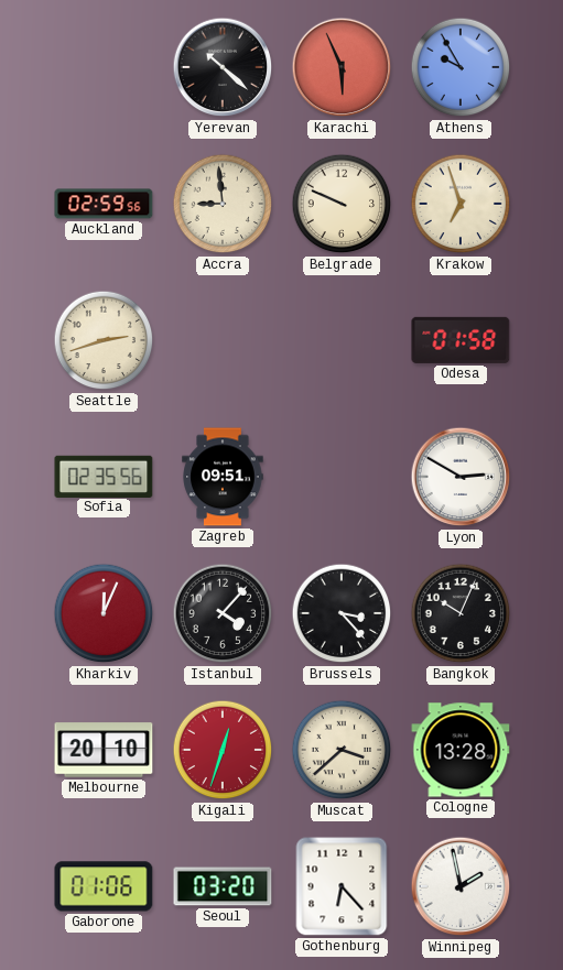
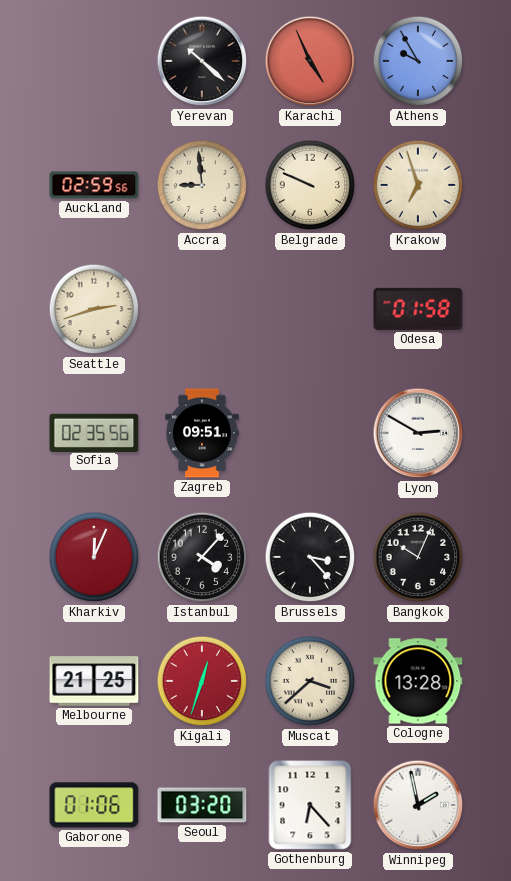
Karachi: 5:56 -> 4:56 (310, 61)
Melbourne: 20:10 -> 21:25 (94, 681)
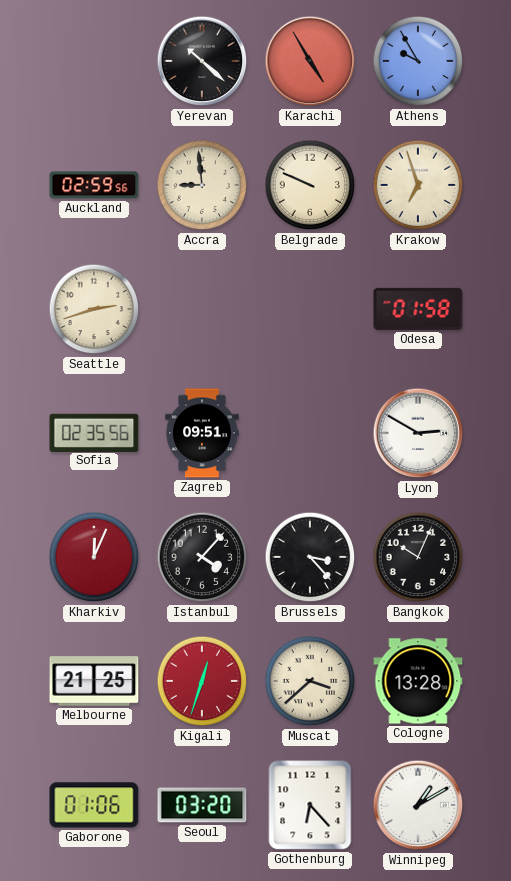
Karachi: 4:56 -> 4:55 (310, 61)
Winnipeg: 1:58 -> 1:10 (418, 805)
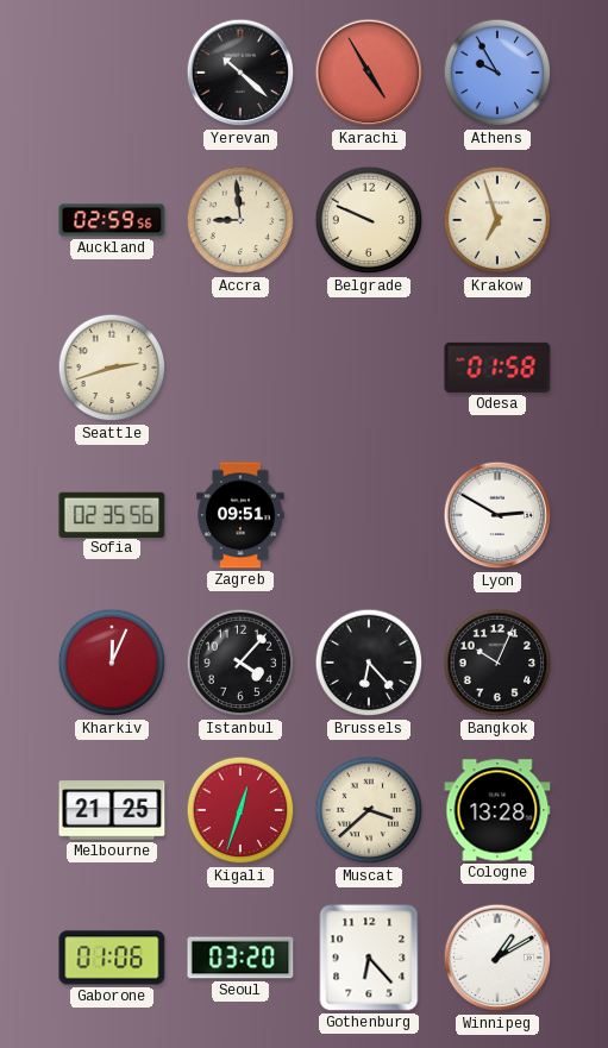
Brussels: 3:23 -> 6:23 (369, 663)
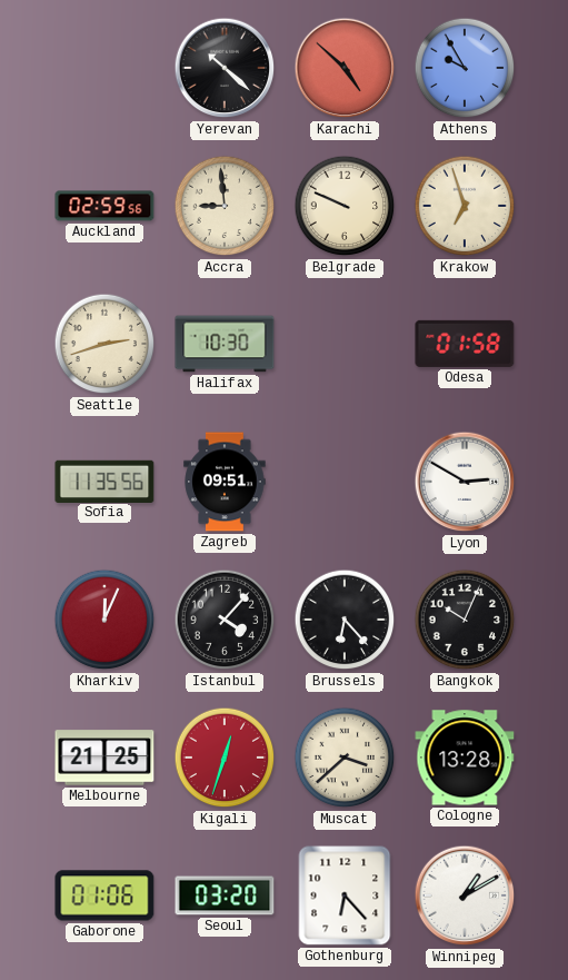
Karachi: 4:55 -> 4:52 (345, 68)
Halifax: none -> 10:30 (225, 344)
Sofia: 02:35 -> 11:35 (104, 481)
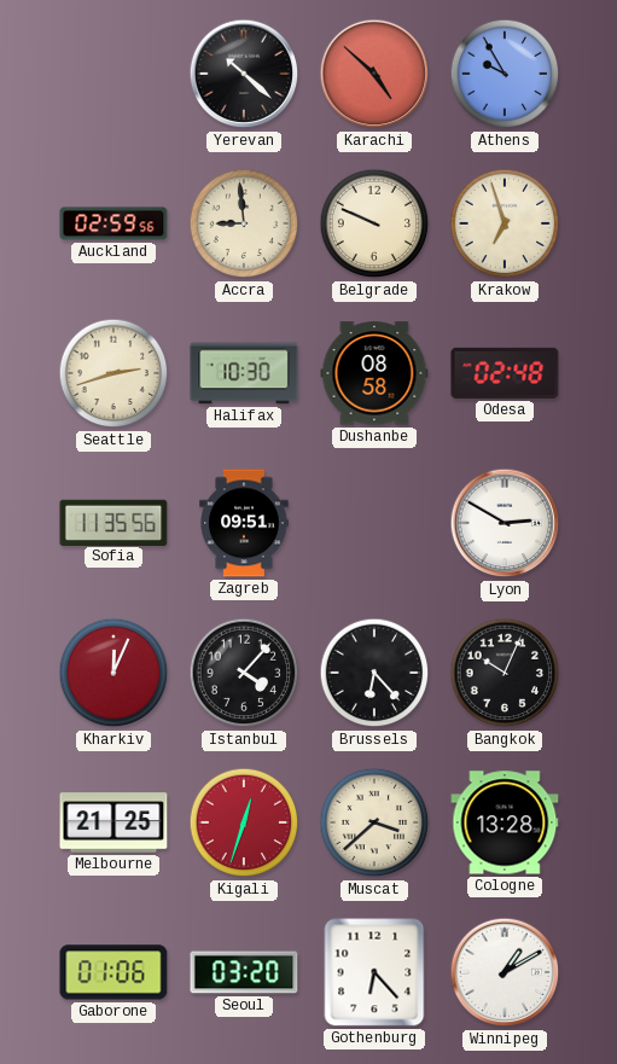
Dushanbe: none -> 08:58 (374, 373)
Odesa: 01:58 -> 02:48 (505, 373)
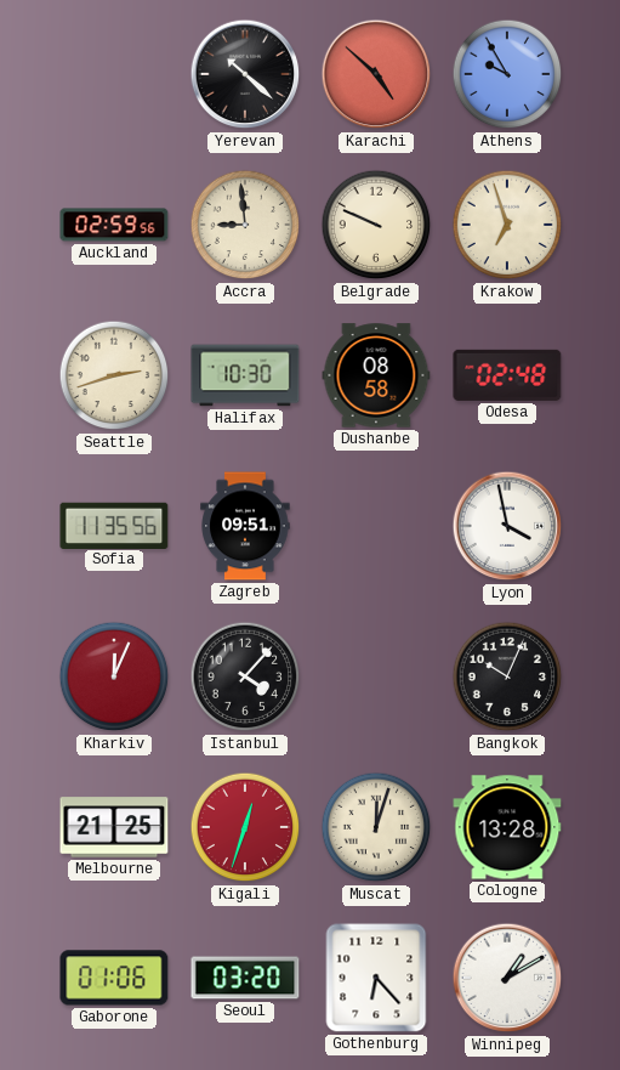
Lyon: 2:50 -> 3:58 (507, 526)
Brussels: 6:23 -> none (374, 673)
Muscat: 3:38 -> 12:03 (376, 827)
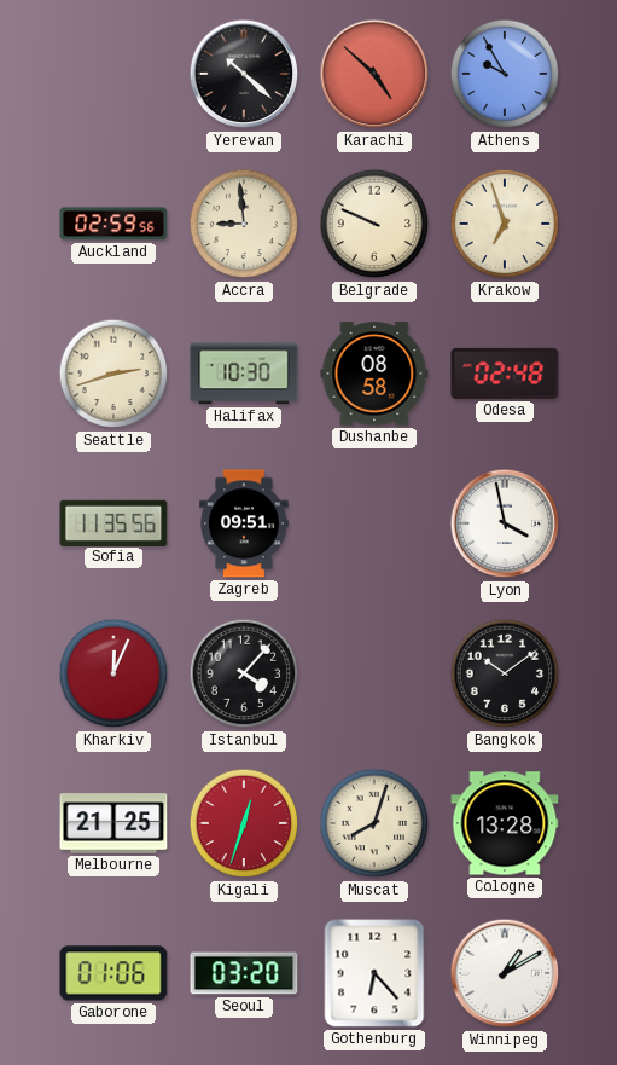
Bangkok: 10:04 -> 10:09 (505, 673)
Muscat: 12:03 -> 8:03 (374, 823)
